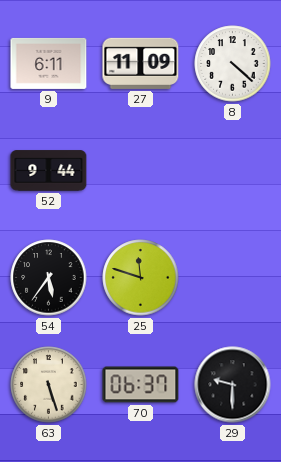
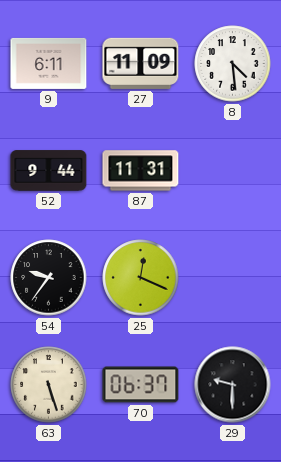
8: 4:22 -> 4:29 (233, 64)
87: none -> 11:31 (141, 171)
54: 5:36 -> 9:36 (49, 278)
25: 11:48 -> 12:19 (141, 278)
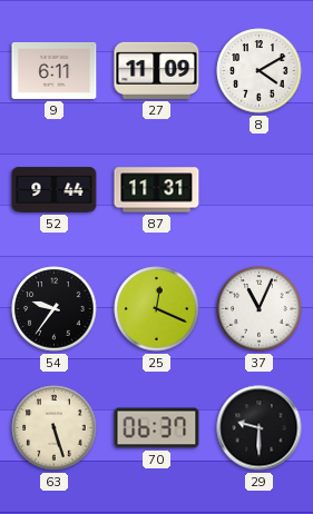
8: 4:29 -> 4:10 (260, 71)
37: none -> 11:04 (260, 309)
